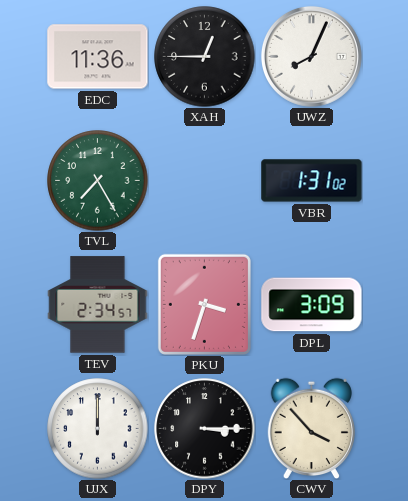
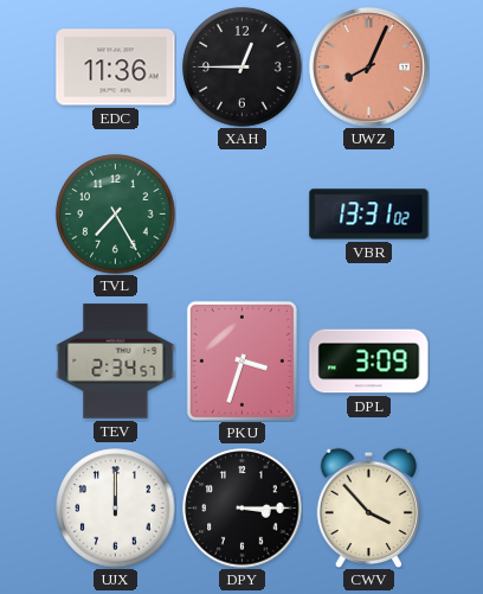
UWZ dial: white -> salmon (368, 66)
VBR: 1:31 -> 13:31 (369, 215)
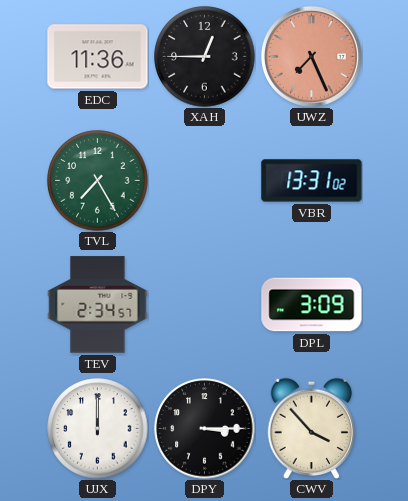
UWZ: 8:04 -> 7:26 (311, 56)
PKU: 3:33 -> none (241, 360)
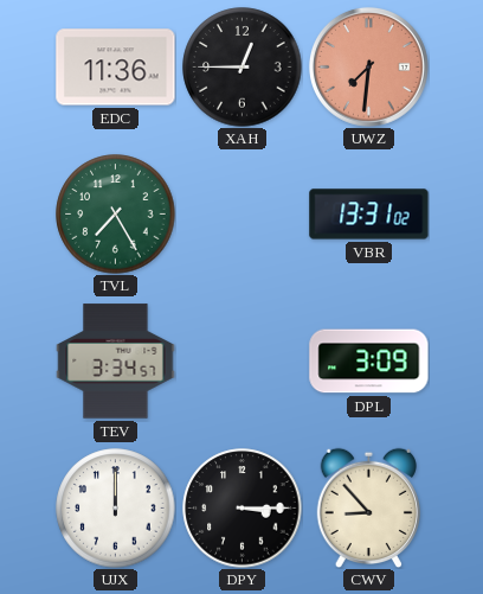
UWZ: 7:26 -> 7:31 (368, 66)
TEV: 2:34 -> 3:34 (116, 362)
CWV: 3:53 -> 8:53 (368, 507)
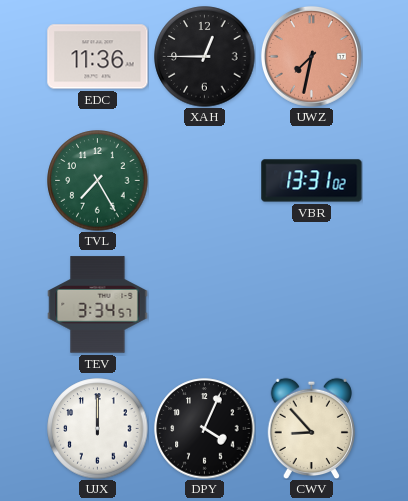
UWZ: 7:31 -> 7:32 (311, 56)
DPL: 3:09 -> none (369, 362)
DPY: 3:15 -> 4:04 (205, 429)
